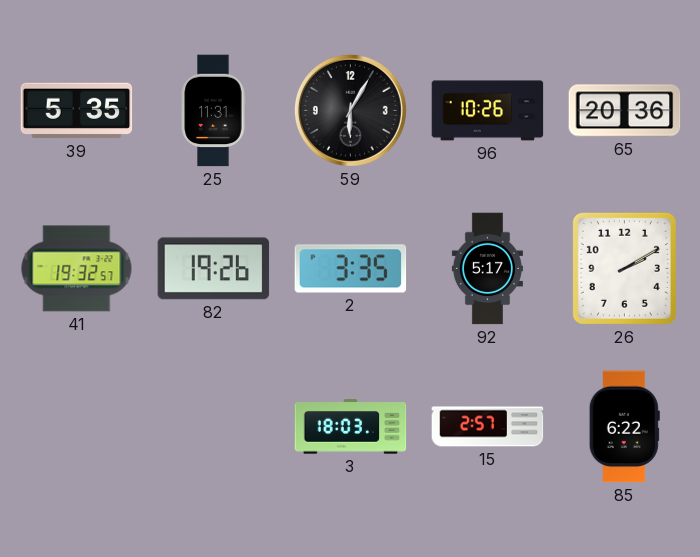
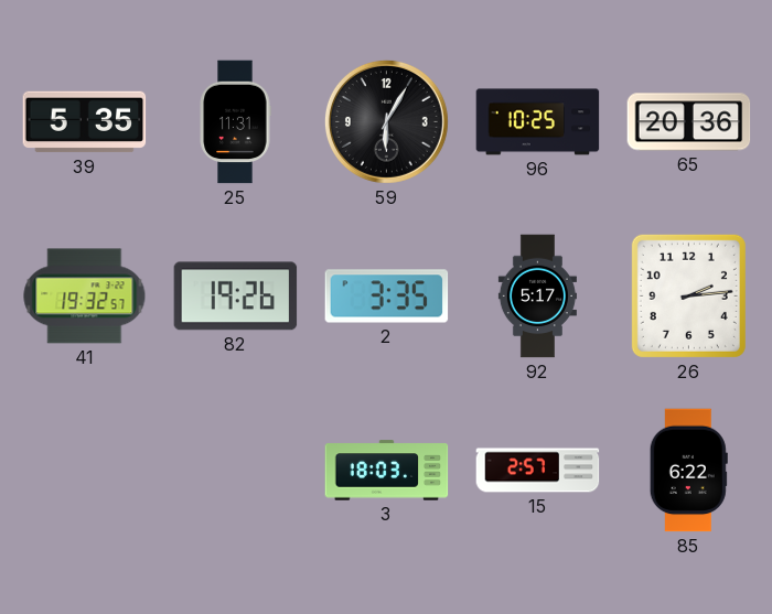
96: 10:26 -> 10:25 (538, 122)
26: 2:10 -> 2:14 (688, 295)
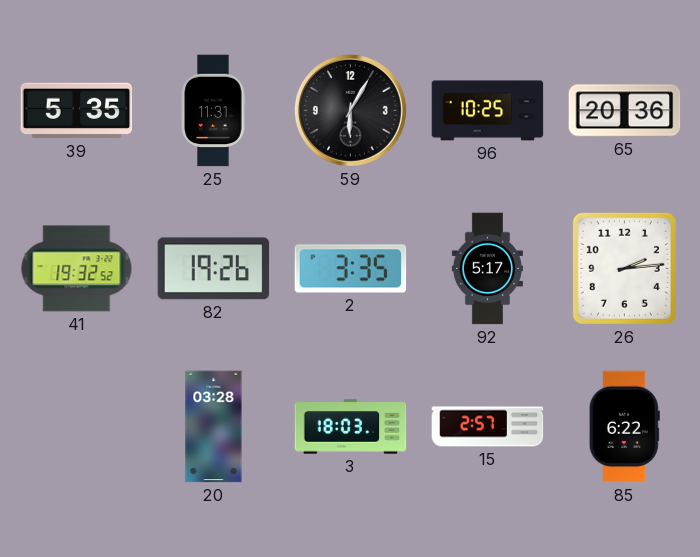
41: 19:32:57 -> 19:32:52 (77, 269)
20: none -> 03:28 (214, 427)
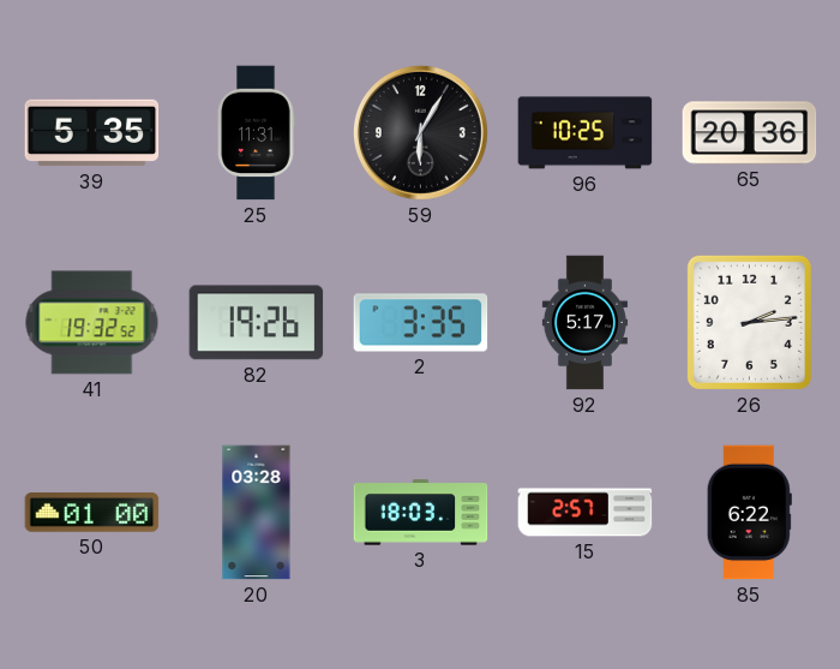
50: none -> 01:00 (92, 513)
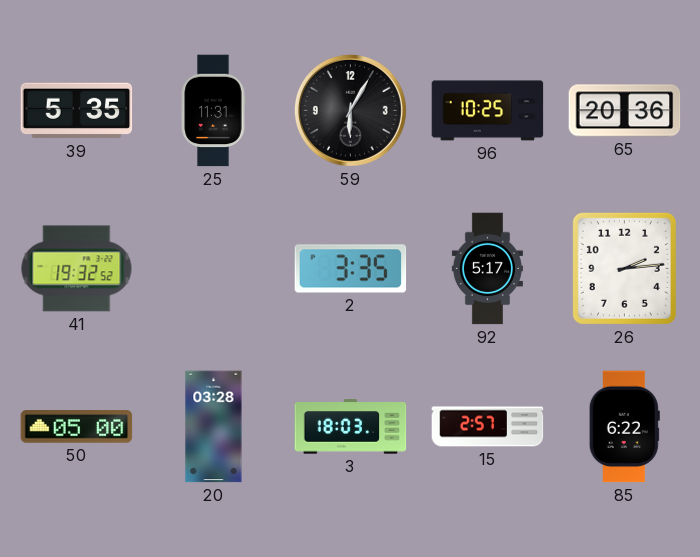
82: 19:26 -> none (257, 323)
50: 01:00 -> 05:00 (77, 427)
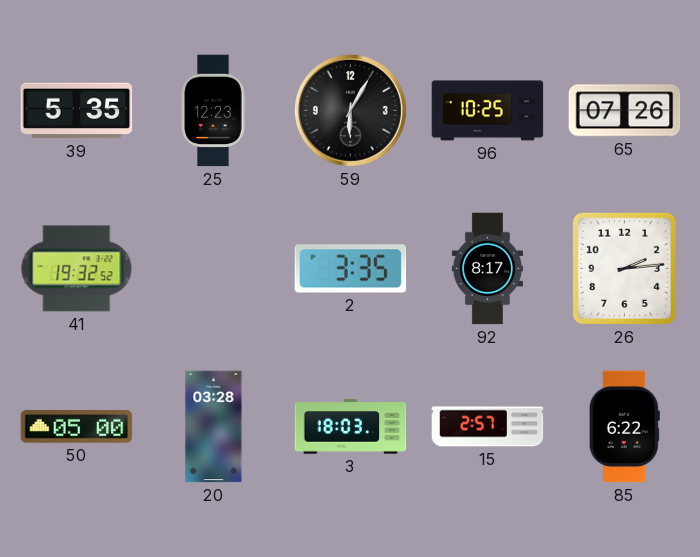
25: 11:31 -> 12:23 (213, 111)
65: 20:36 -> 07:26 (625, 111)
92: 5:17 -> 8:17 (487, 269)
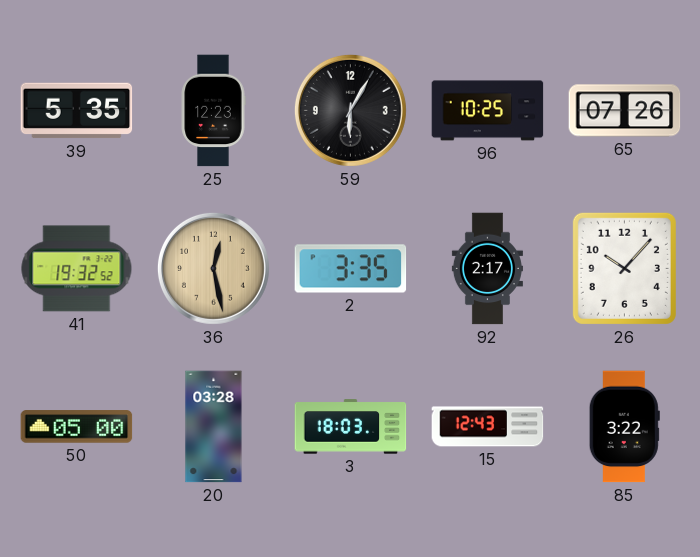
36: none -> 12:28 (213, 268)
92: 8:17 -> 2:17 (487, 269)
26: 2:14 -> 10:07 (624, 268)
15: 2:57 -> 12:43 (488, 427)
85: 6:22 -> 3:22 (624, 427)
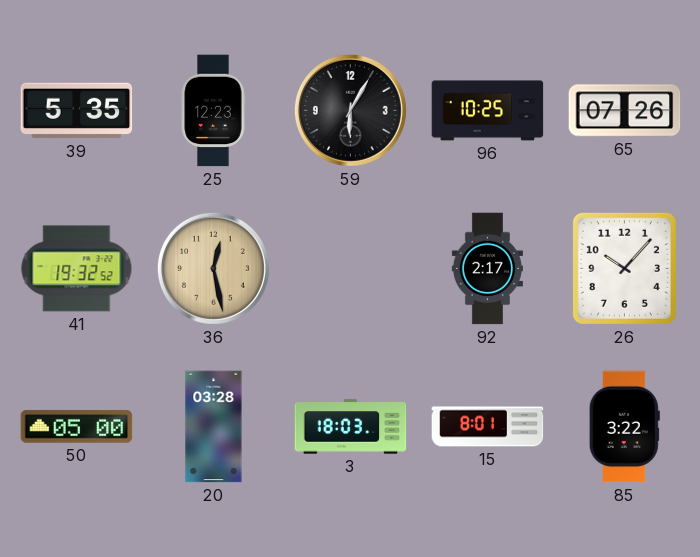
2: 3:35 -> none (351, 269)
15: 12:43 -> 8:01 (488, 427)
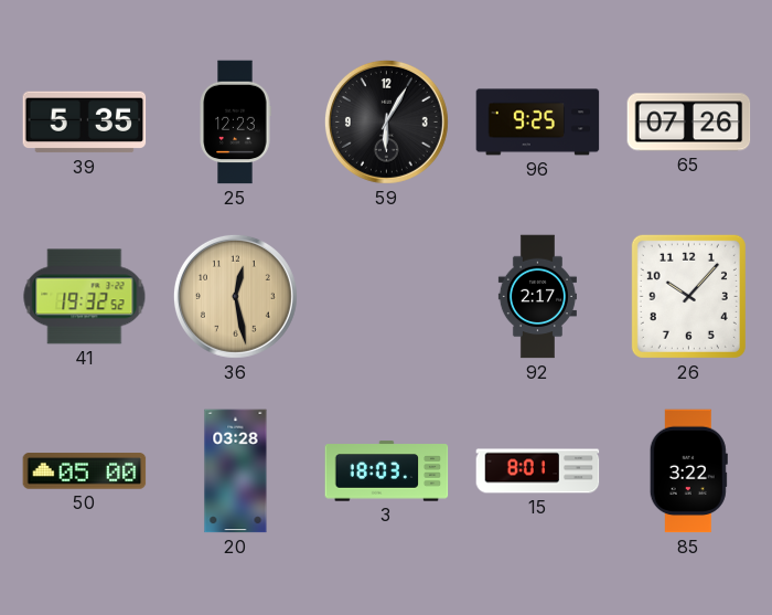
96: 10:25 -> 9:25 (538, 123)
